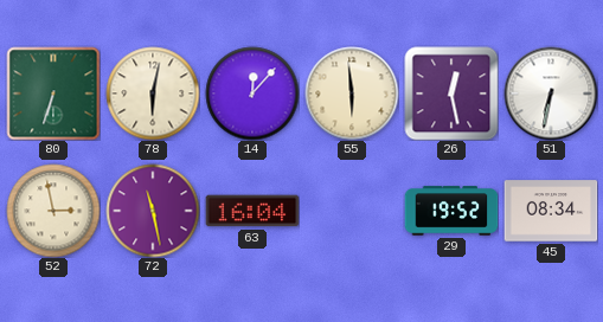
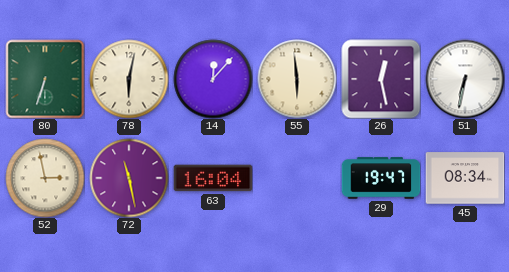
29: 19:52 -> 19:47 (381, 178)
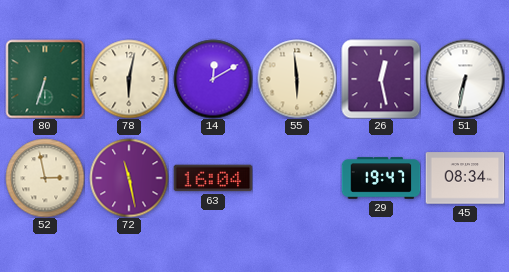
14: 12:07 -> 12:10 (213, 79)
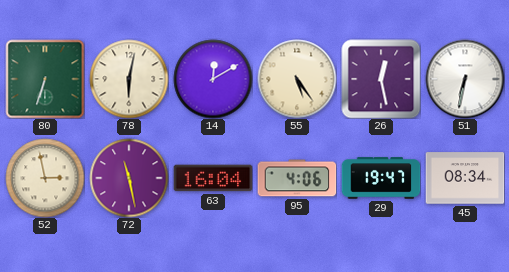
55: 5:59 -> 5:24 (297, 79)
95: none -> 4:06 (297, 178)
